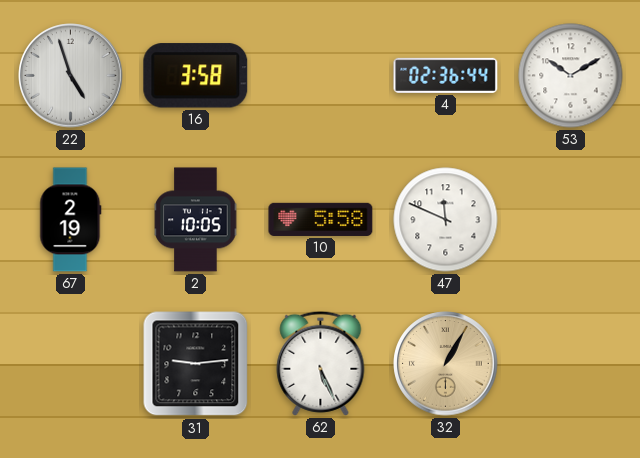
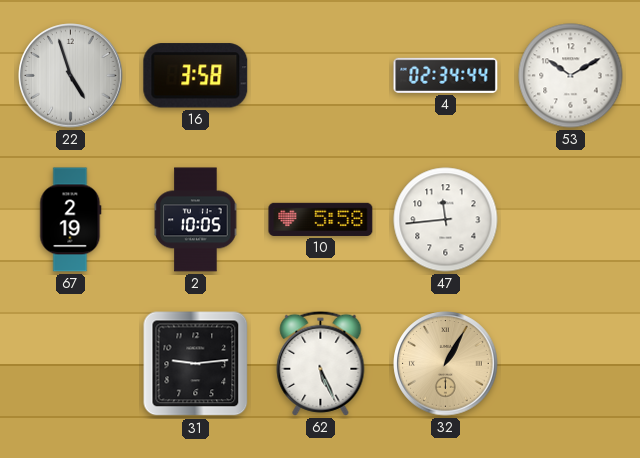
4: 02:36 -> 02:34 (446, 75)
47: 11:49 -> 11:44 (446, 220)
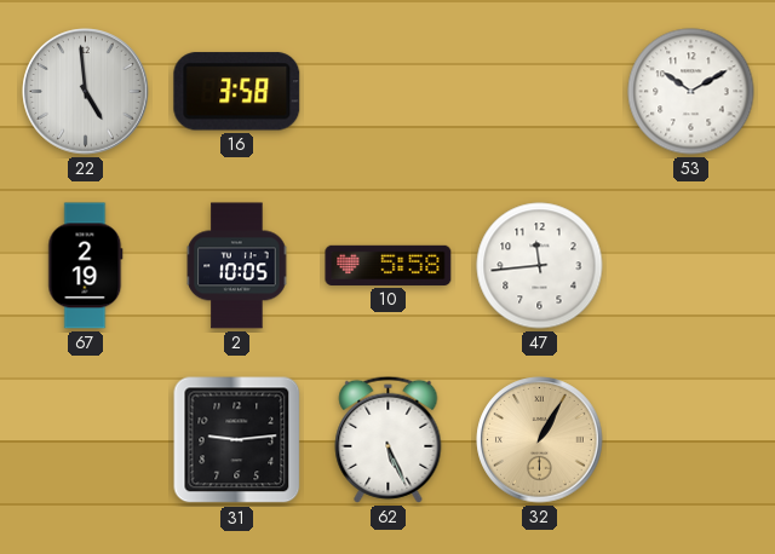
22: 4:57 -> 4:59 (86, 92)
4: 02:34 -> none (446, 75)
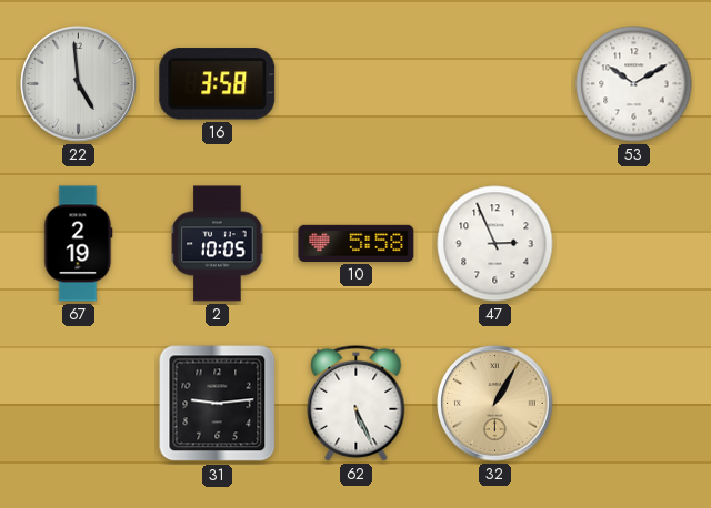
47: 11:44 -> 2:56 (495, 244)
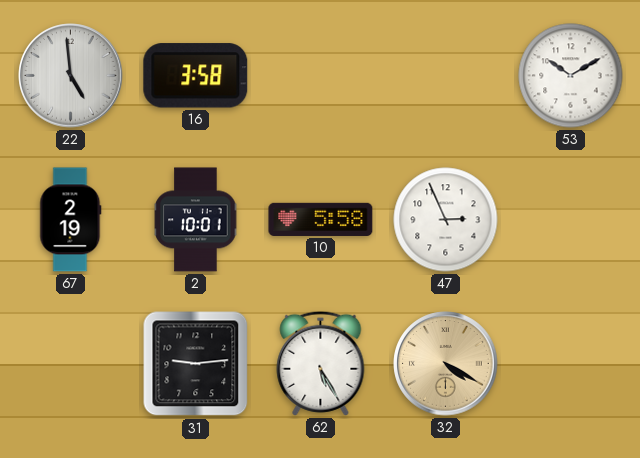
2: 10:05 -> 10:01 (196, 220)
62: 5:26 -> 5:25 (321, 363)
32: 1:05 -> 4:20 (446, 364)
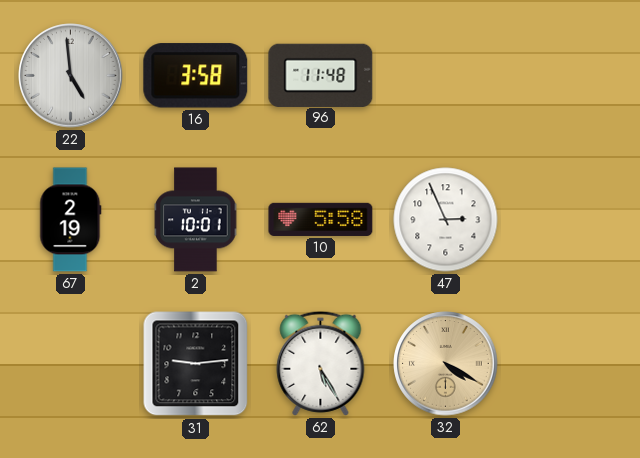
96: none -> 11:48 (321, 75)
53: 10:10 -> none (571, 76)
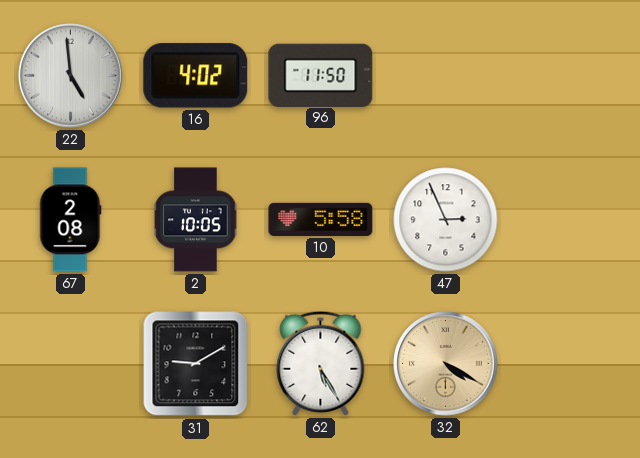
16: 3:58 -> 4:02 (196, 76)
96: 11:48 -> 11:50 (321, 75)
67: 2:19 -> 2:08 (71, 220)
2: 10:01 -> 10:05 (196, 220)
31: 9:14 -> 9:10 (196, 364)
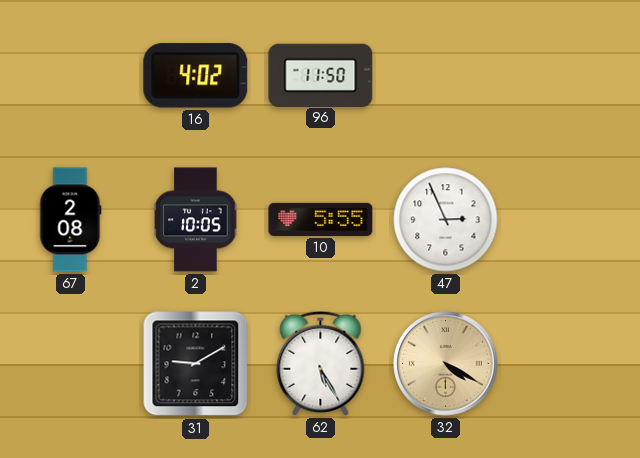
22: 4:59 -> none (71, 76)
10: 5:58 -> 5:55 (321, 219)
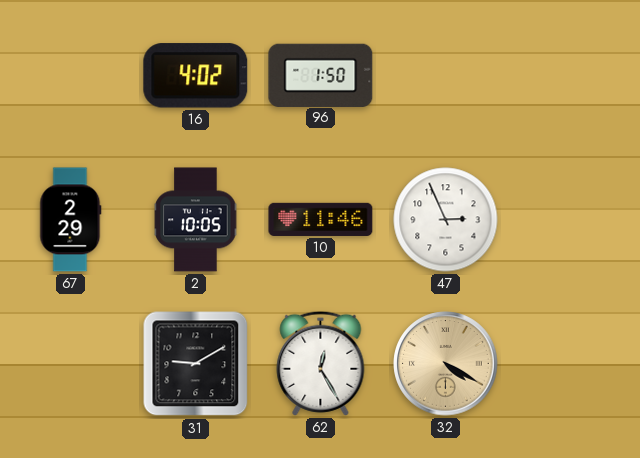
96: 11:50 -> 1:50 (321, 75)
67: 2:08 -> 2:29 (71, 220)
10: 5:55 -> 11:46 (321, 219)
62: 5:25 -> 12:25 (321, 363)
